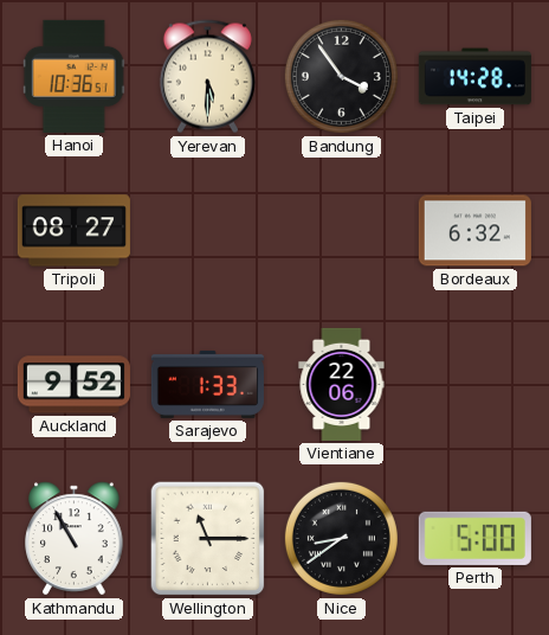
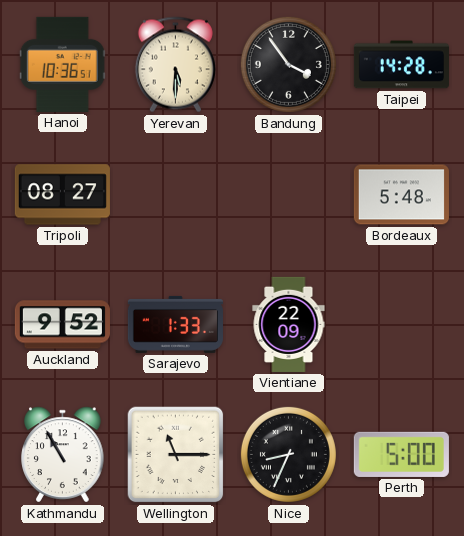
Bordeaux: 6:32 -> 5:48 (401, 195)
Vientiane: 22:06 -> 22:09 (289, 324)
Nice: 8:39 -> 8:34 (288, 454)
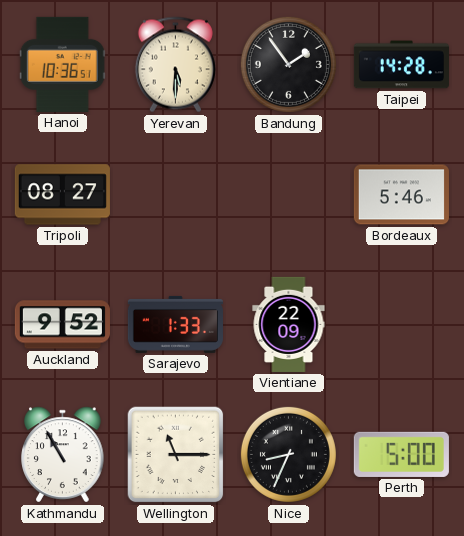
Bandung: 3:54 -> 1:54 (288, 64)
Bordeaux: 5:48 -> 5:46 (401, 195)
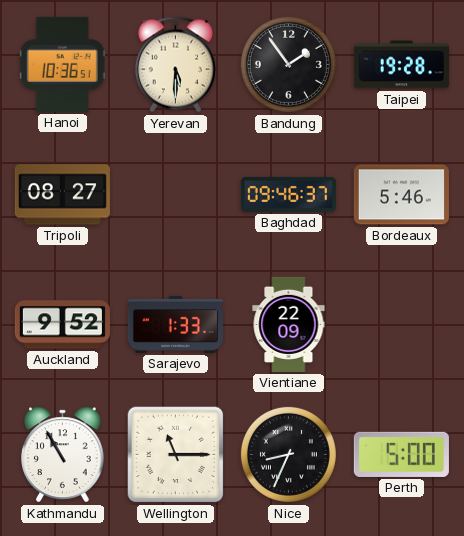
Taipei: 14:28 -> 19:28 (401, 65)
Baghdad: none -> 09:46 (288, 194)
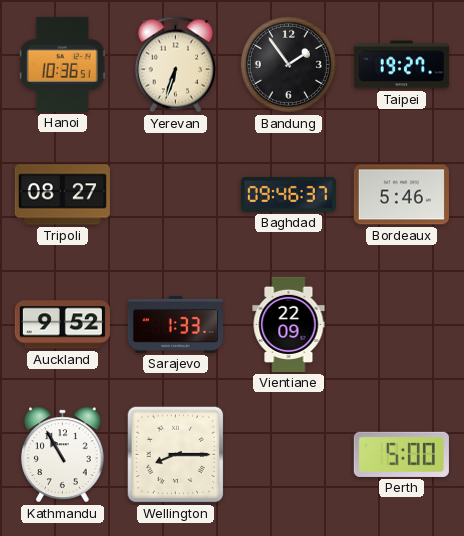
Yerevan: 5:30 -> 6:33 (175, 65)
Taipei: 19:28 -> 19:27 (401, 65)
Wellington: 11:15 -> 8:15 (176, 455)
Nice: 8:34 -> none (288, 454)
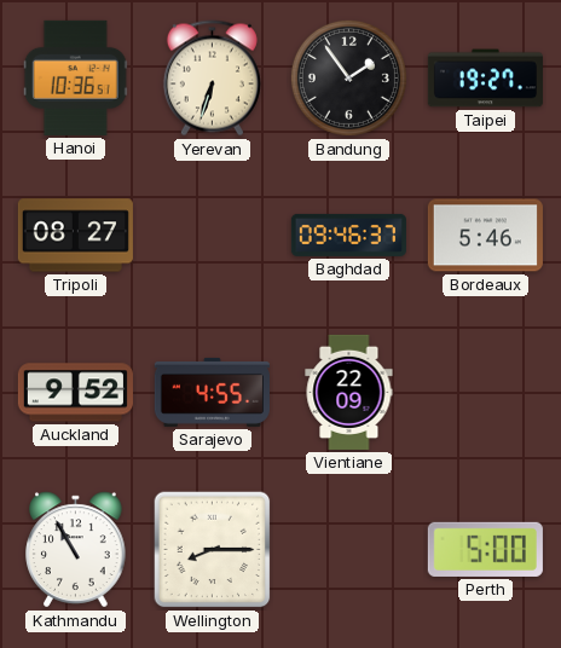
Sarajevo: 1:33 -> 4:55 (212, 392)
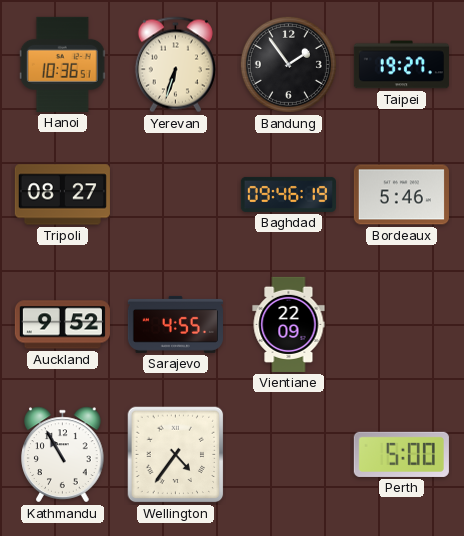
Baghdad: 09:46:37 -> 09:46:19 (288, 194)
Wellington: 8:15 -> 4:36 (176, 455)
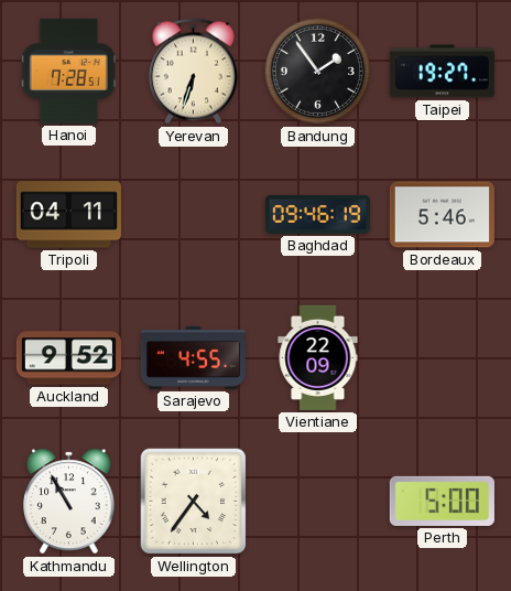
Hanoi: 10:36 -> 7:28 (68, 71)
Tripoli: 08:27 -> 04:11 (68, 215)
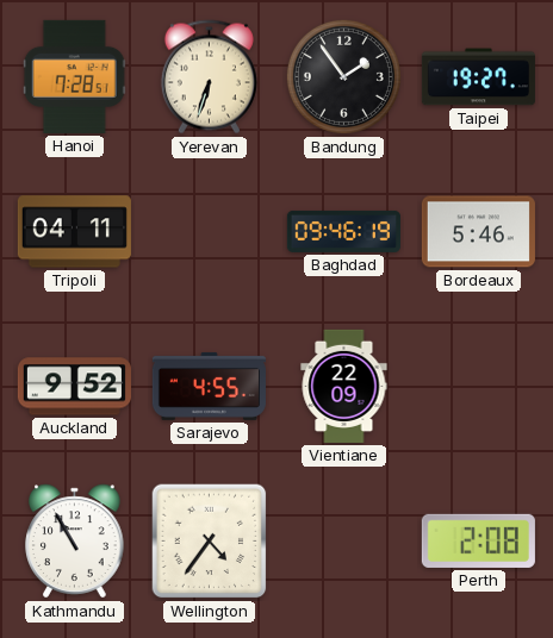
Perth: 5:00 -> 2:08 (478, 540)
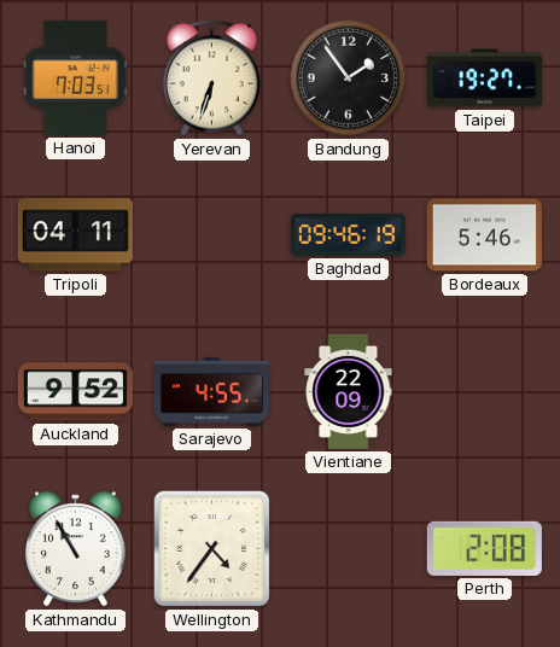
Hanoi: 7:28 -> 7:03 (75, 77)
